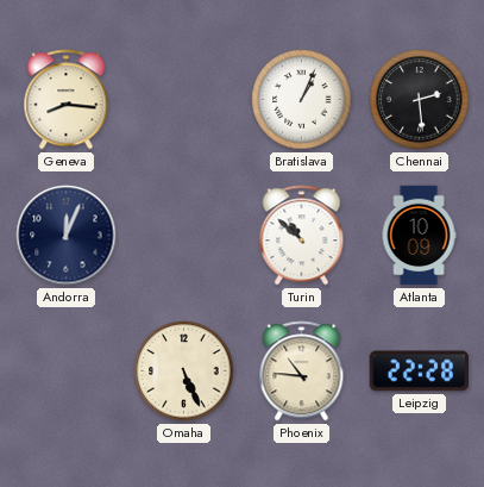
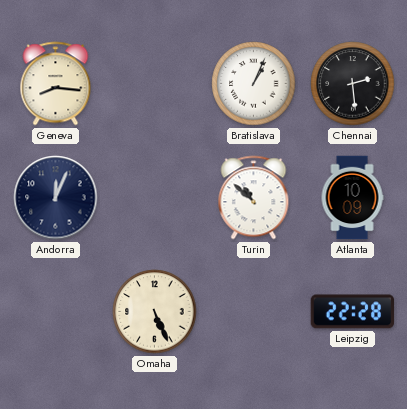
Phoenix: 10:46 -> none (302, 372)
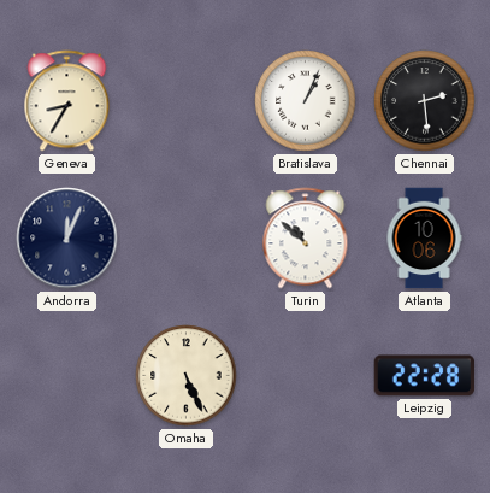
Geneva: 8:16 -> 8:35 (67, 101)
Atlanta: 10:09 -> 10:06 (424, 239)
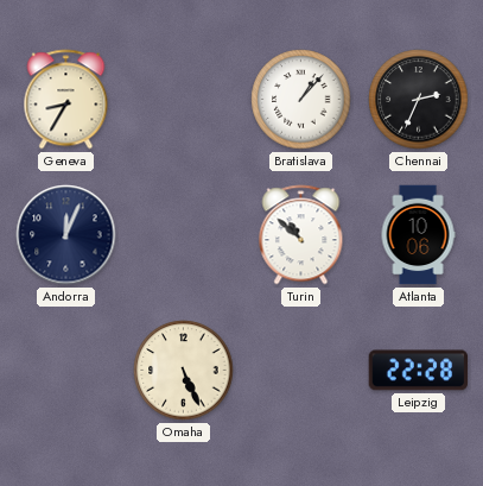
Bratislava: 1:04 -> 1:07 (301, 100)
Chennai: 2:29 -> 2:34 (419, 100)
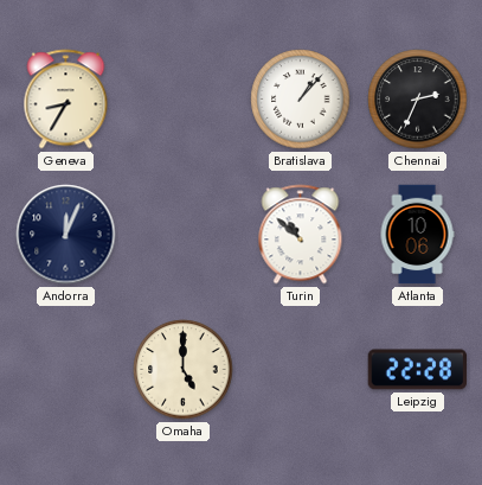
Omaha: 5:26 -> 5:00 (184, 370)
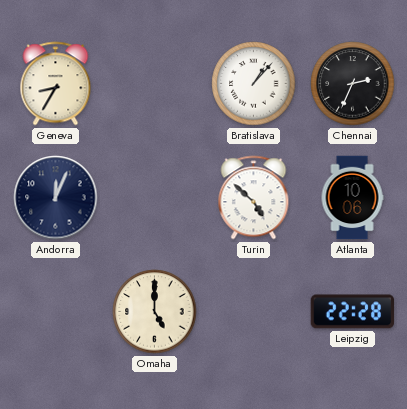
Turin: 10:52 -> 4:52 (254, 198)
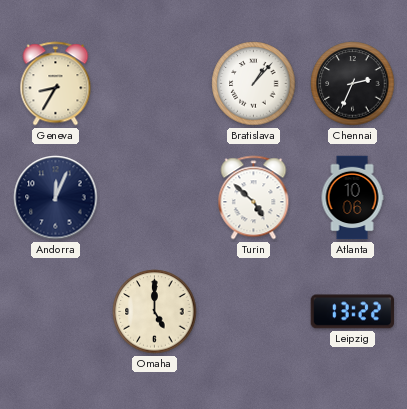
Leipzig: 22:28 -> 13:22 (353, 312)
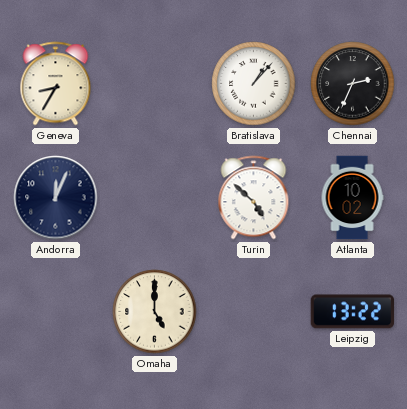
Atlanta: 10:06 -> 10:02 (352, 198)
